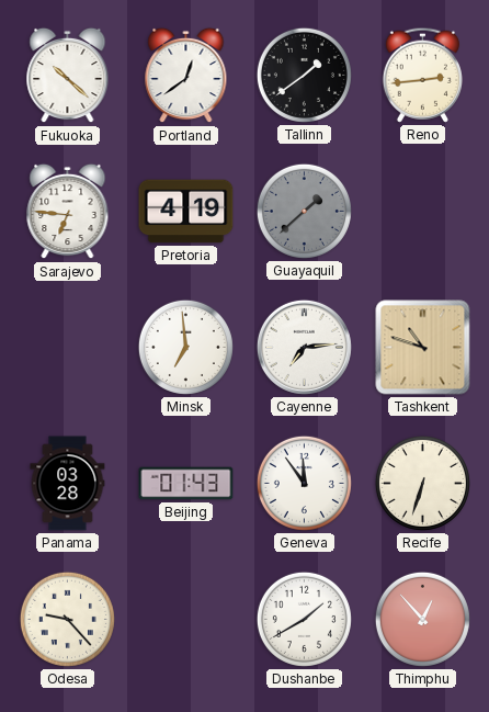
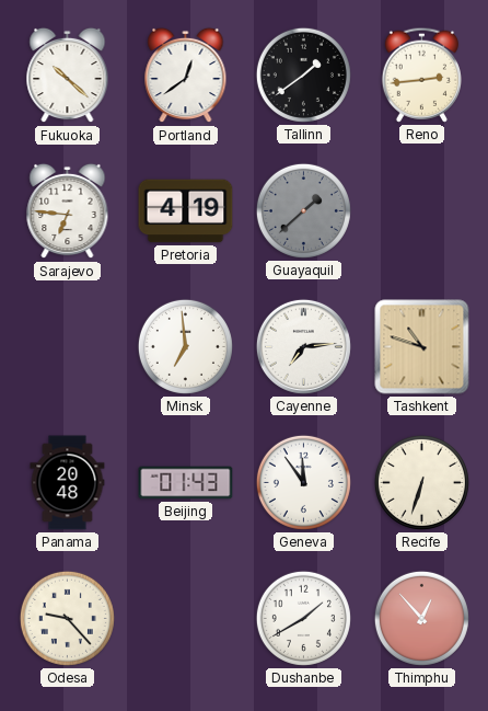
Panama: 03:28 -> 20:48 (68, 483)
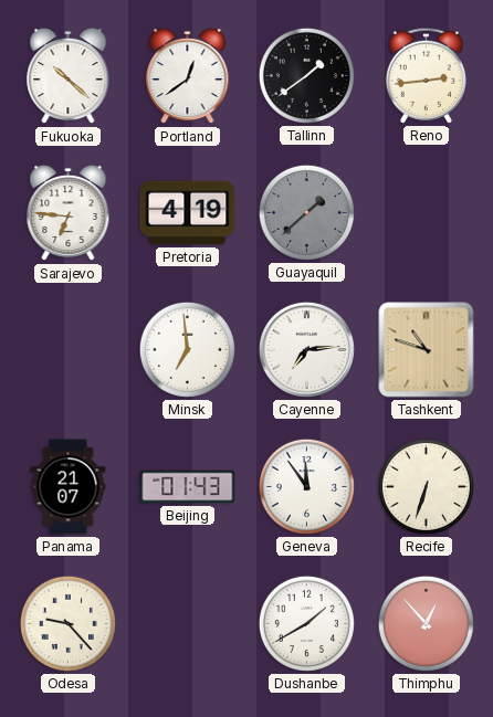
Panama: 20:48 -> 21:07 (69, 487)
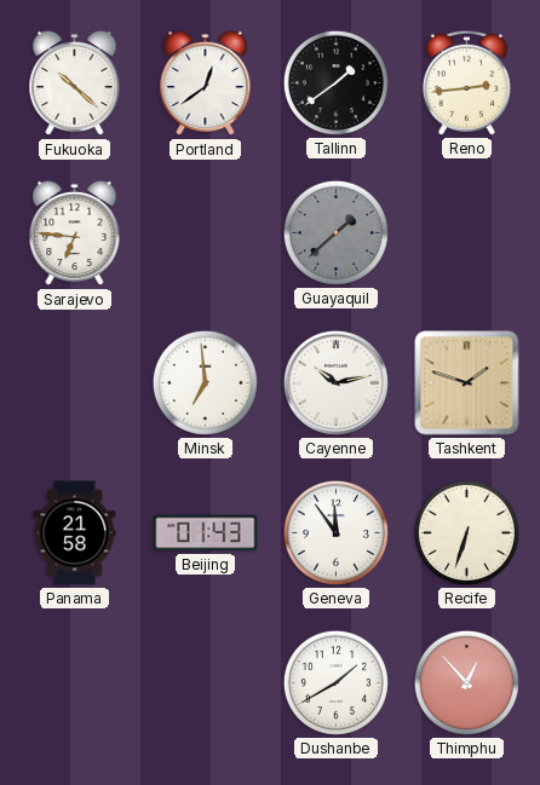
Pretoria: 4:19 -> none (188, 213)
Cayenne: 7:14 -> 10:13 (335, 382)
Tashkent: 10:48 -> 1:48 (467, 383)
Panama: 21:07 -> 21:58 (75, 533)
Odesa: 9:23 -> none (67, 623)
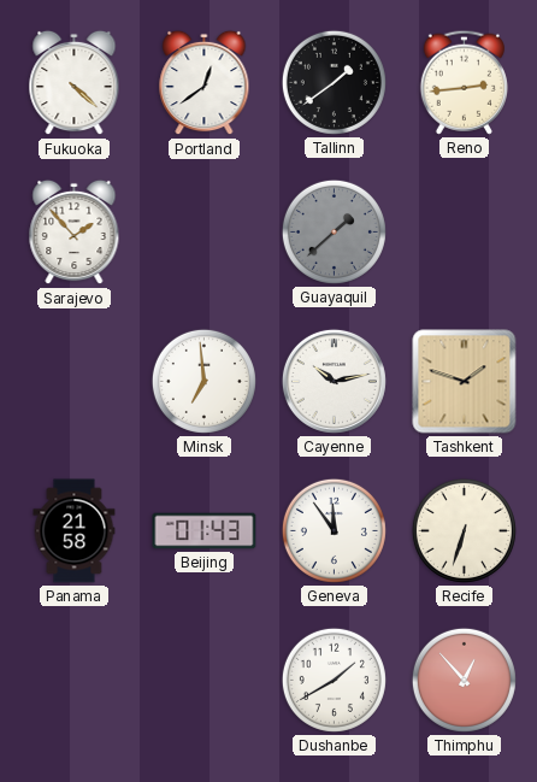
Fukuoka: 10:22 -> 4:22 (75, 83)
Sarajevo: 6:46 -> 1:53 (75, 233)
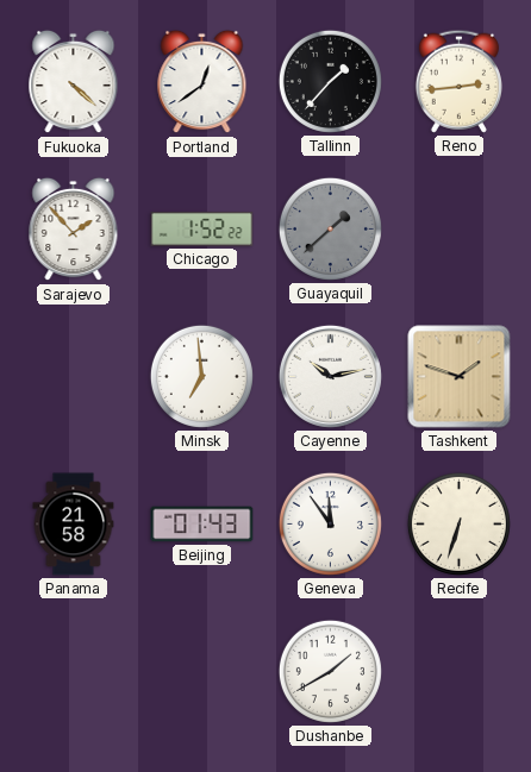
Tallinn: 1:39 -> 1:37 (330, 81)
Chicago: none -> 1:52 (202, 228)
Thimphu: 12:53 -> none (464, 680)
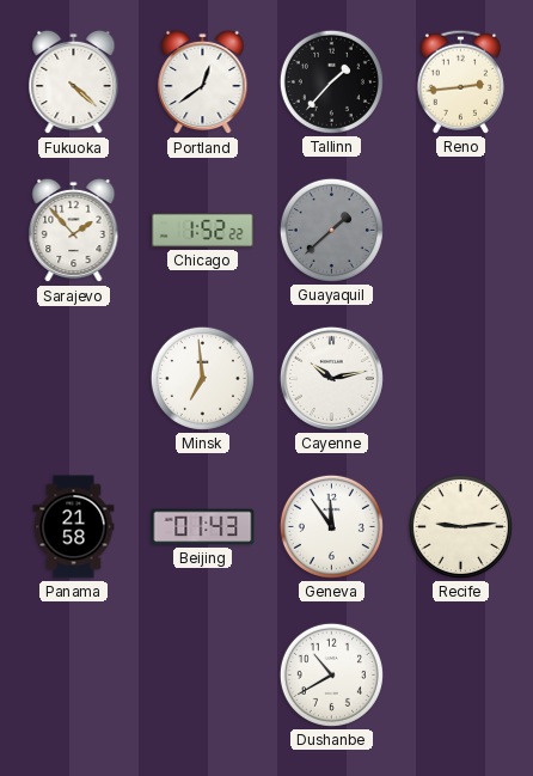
Tashkent: 1:48 -> none (460, 377)
Recife: 6:33 -> 9:14 (460, 526)
Dushanbe: 1:40 -> 10:40 (331, 674)
